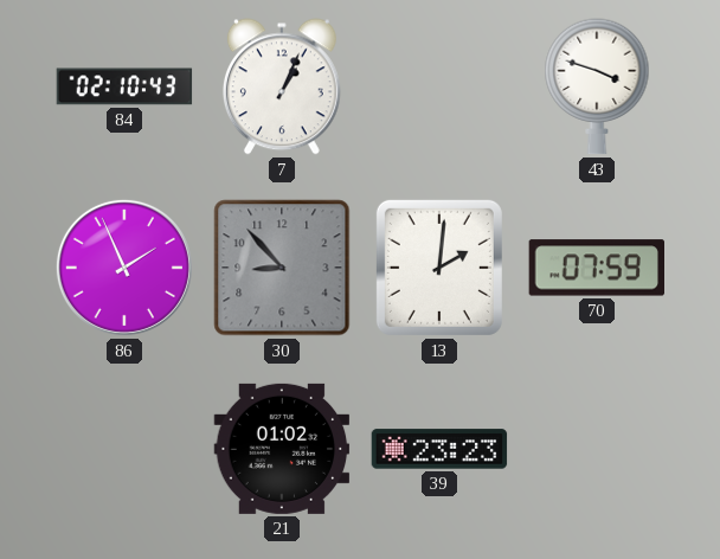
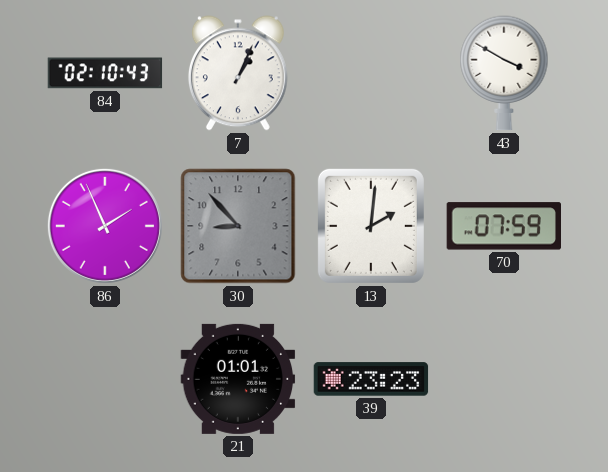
43: 3:48 -> 3:50 (504, 73)
21: 01:02 -> 01:01 (238, 379)
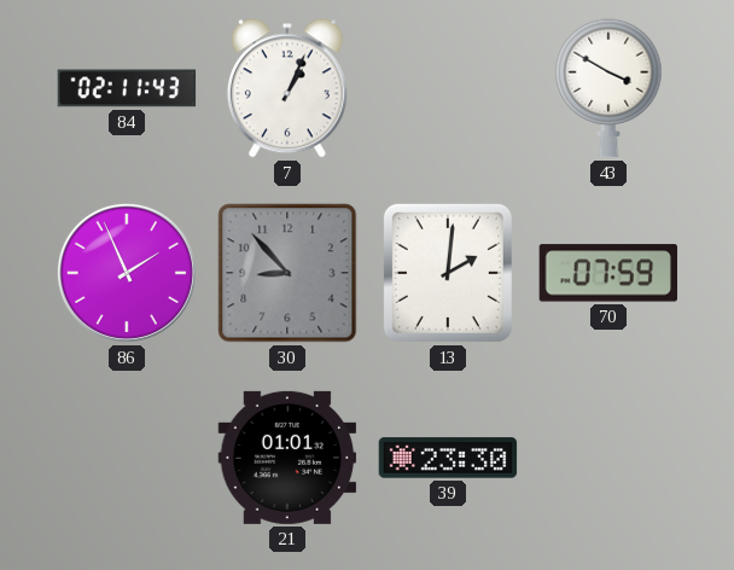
84: 02:10 -> 02:11 (127, 88)
39: 23:23 -> 23:30 (448, 458)
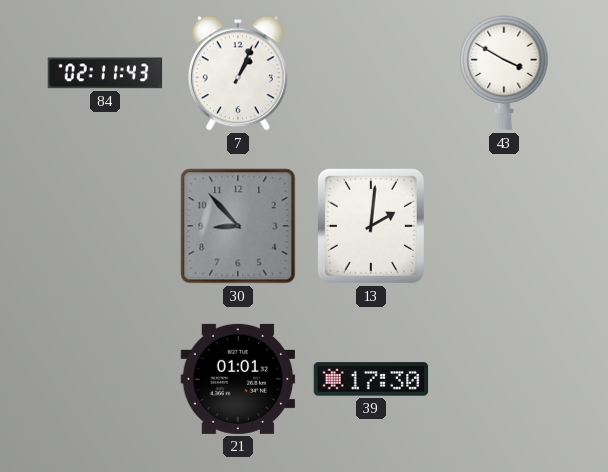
86: 1:56 -> none (127, 273)
70: 07:59 -> none (607, 273)
39: 23:30 -> 17:30 (371, 379)
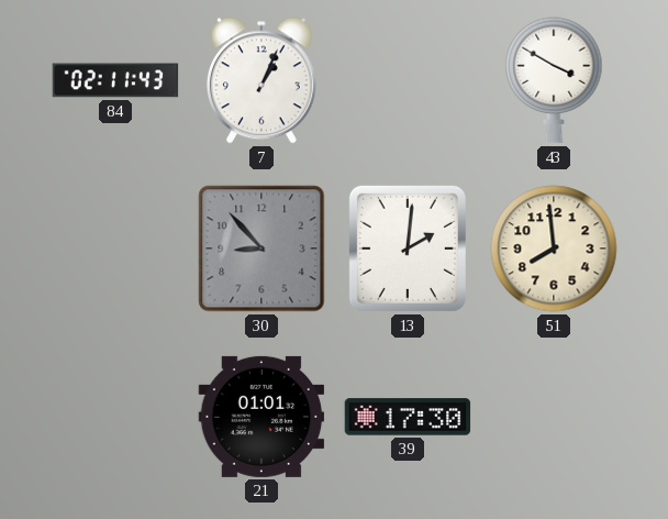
51: none -> 7:59 (554, 249)
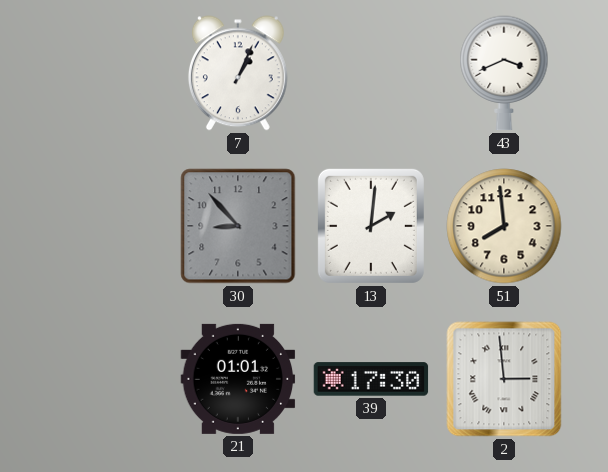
84: 02:11 -> none (115, 80)
43: 3:50 -> 3:41 (504, 73)
2: none -> 2:59 (504, 379)
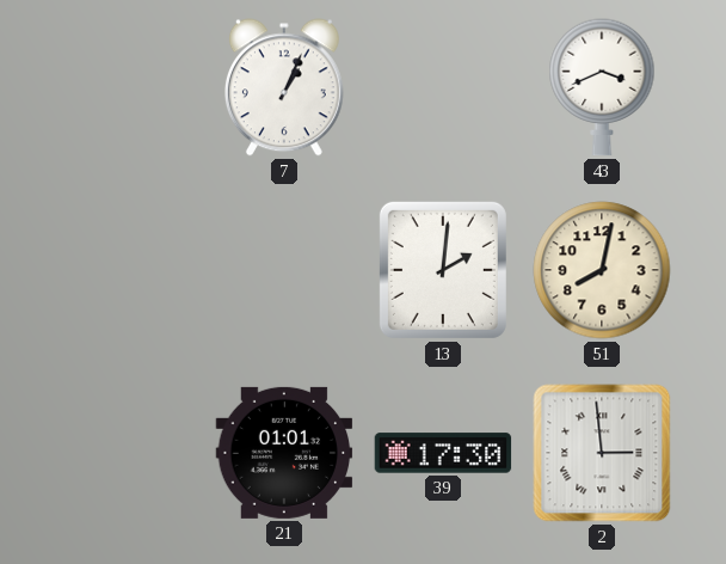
30: 8:53 -> none (238, 226)
51: 7:59 -> 8:02 (602, 270)
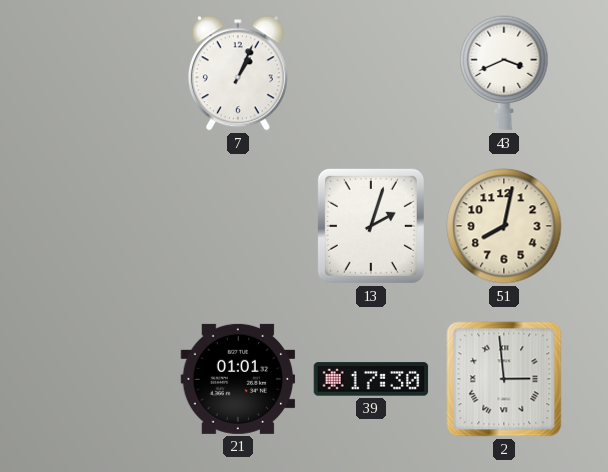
13: 2:01 -> 2:03 (371, 226)
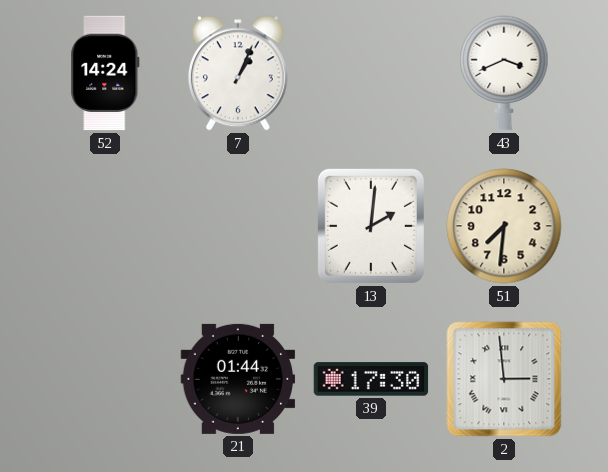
52: none -> 14:24 (105, 73)
13: 2:03 -> 2:01 (371, 226)
51: 8:02 -> 7:31 (504, 226)
21: 01:01 -> 01:44 (238, 379)
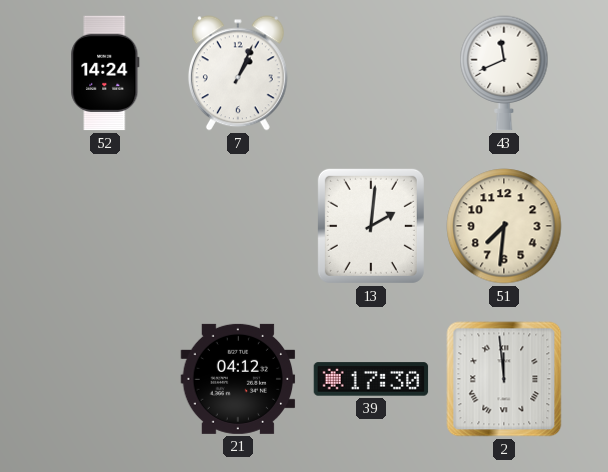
43: 3:41 -> 11:41 (504, 73)
21: 01:44 -> 04:12 (238, 379)
2: 2:59 -> 11:59 (504, 379)
